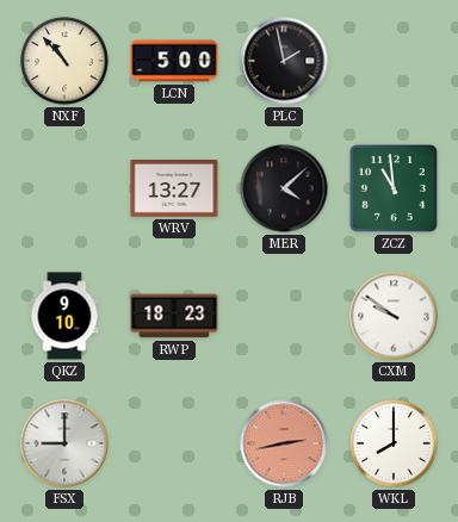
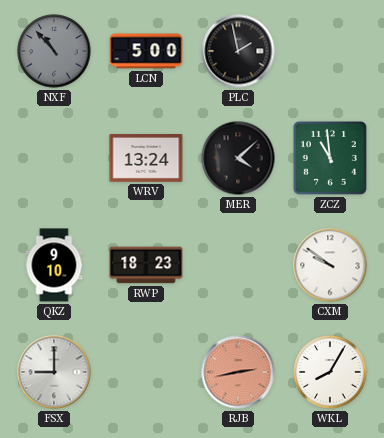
NXF dial: cream -> grey (54, 51)
WRV: 13:27 -> 13:24 (146, 159)
WKL: 8:00 -> 8:05 (330, 372)
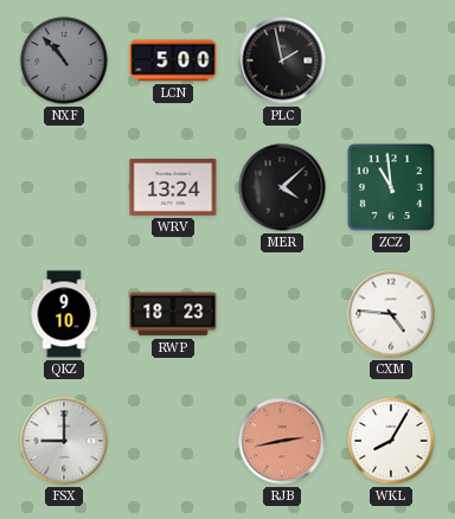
CXM: 9:51 -> 4:46 (391, 314)
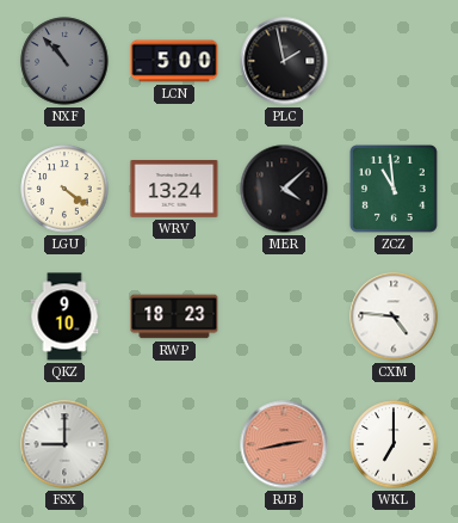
LGU: none -> 4:21 (64, 189)
WKL: 8:05 -> 7:00 (394, 444)
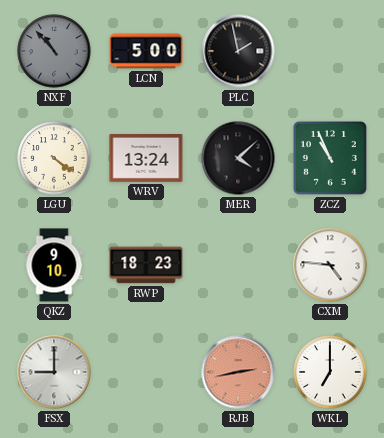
ZCZ: 10:59 -> 10:56 (330, 158)
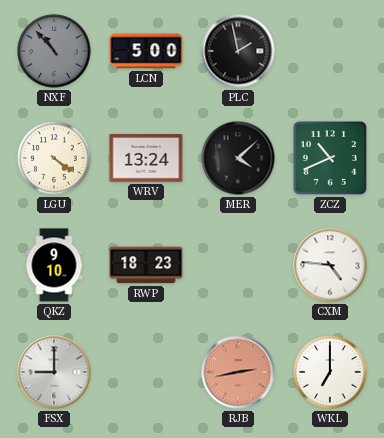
ZCZ: 10:56 -> 10:41 (330, 158)
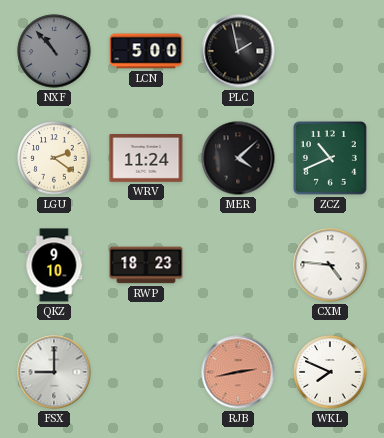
LGU: 4:21 -> 2:21 (54, 158)
WRV: 13:24 -> 11:24 (146, 159)
WKL: 7:00 -> 7:49 (330, 372)
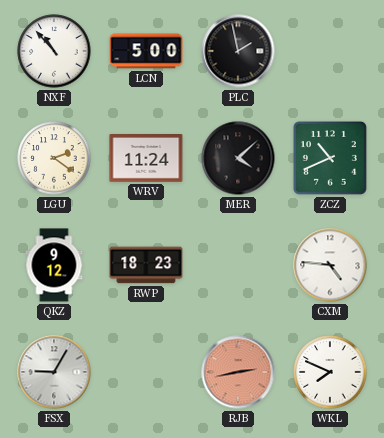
NXF dial: grey -> white (54, 51)
QKZ: 9:10 -> 9:12 (54, 265)
FSX: 9:00 -> 9:05 (54, 372)
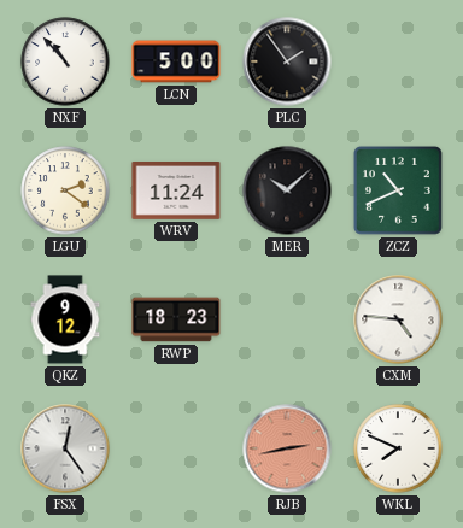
PLC: 1:58 -> 1:54 (287, 61)
MER: 4:08 -> 10:08 (287, 190)
FSX: 9:05 -> 12:24 (65, 448)
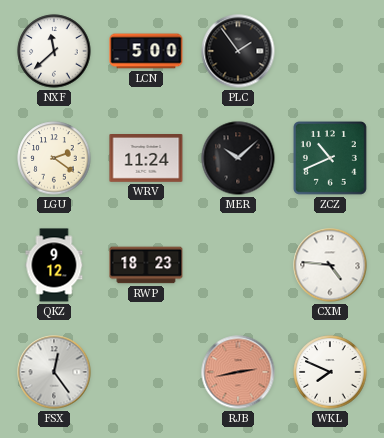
NXF: 10:53 -> 11:38 (54, 51)
